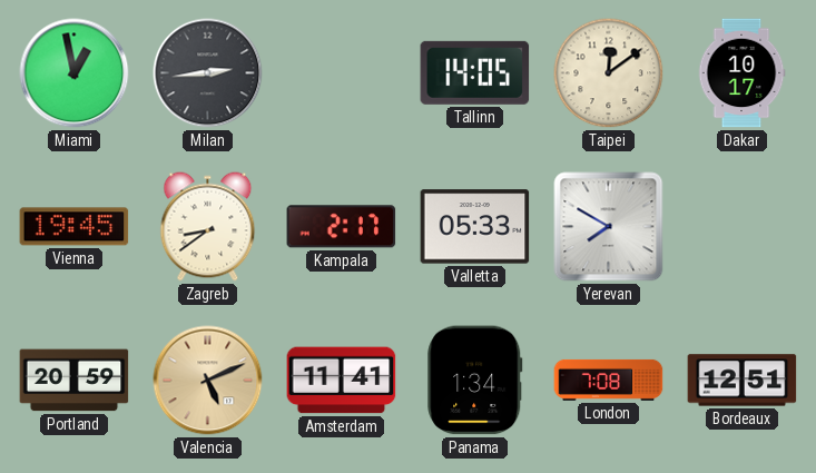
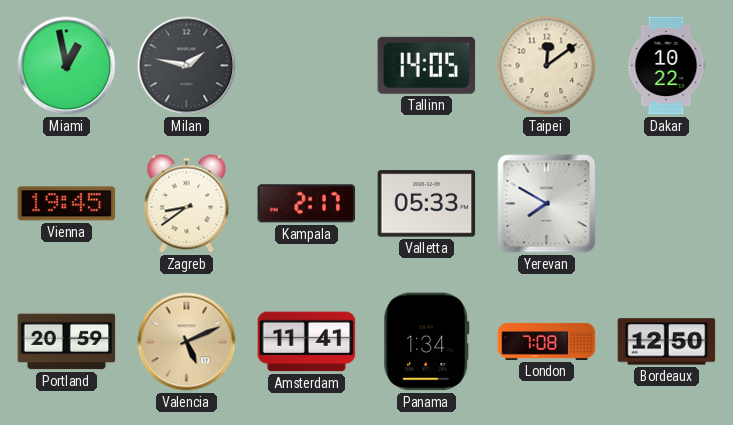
Milan: 2:44 -> 1:47 (187, 66)
Dakar: 10:17 -> 10:22 (666, 66)
Bordeaux: 12:51 -> 12:50 (667, 342)
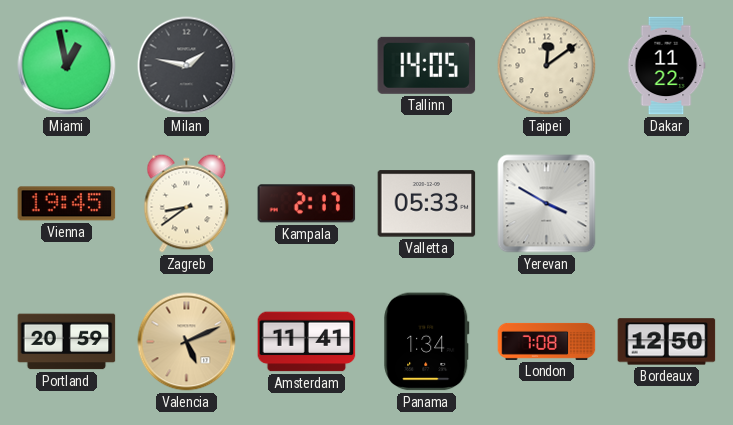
Dakar: 10:22 -> 11:22 (666, 66)
Yerevan: 7:50 -> 3:50 (547, 204)
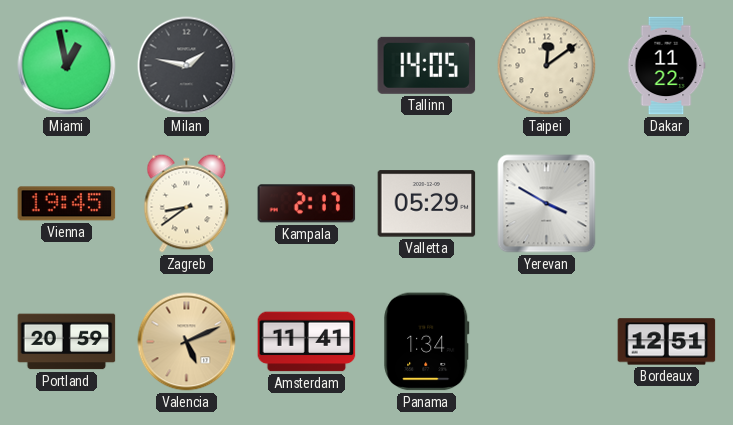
Valletta: 05:33 -> 05:29 (427, 204)
London: 7:08 -> none (547, 341)
Bordeaux: 12:50 -> 12:51 (667, 342)
